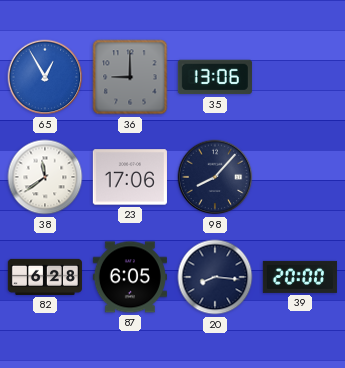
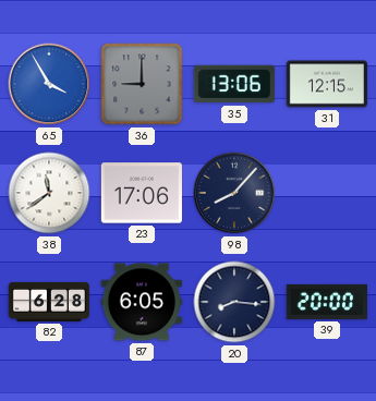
65: 12:55 -> 3:55 (49, 84)
31: none -> 12:15 (327, 84)
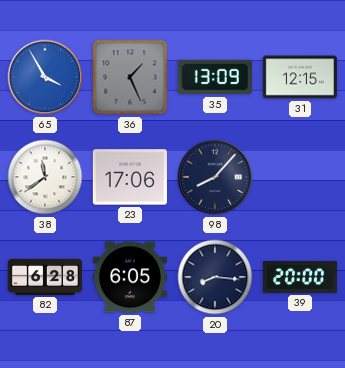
36: 9:00 -> 1:26 (130, 77)
35: 13:06 -> 13:09 (215, 77)
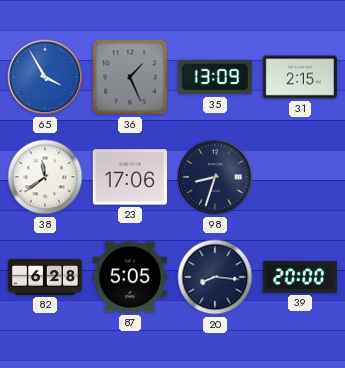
31: 12:15 -> 2:15 (300, 77)
98: 8:07 -> 8:33 (215, 177)
87: 6:05 -> 5:05 (130, 277)
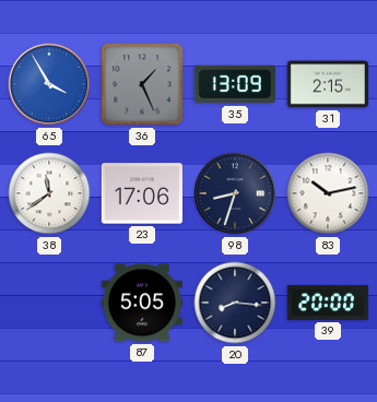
83: none -> 10:13 (328, 193)
82: 6:28 -> none (45, 277)
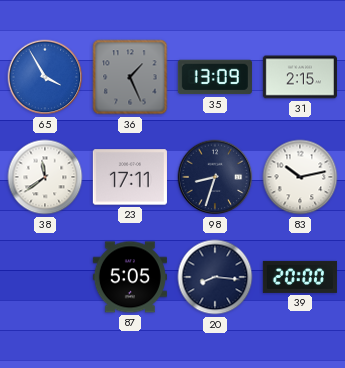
23: 17:06 -> 17:11 (130, 177)
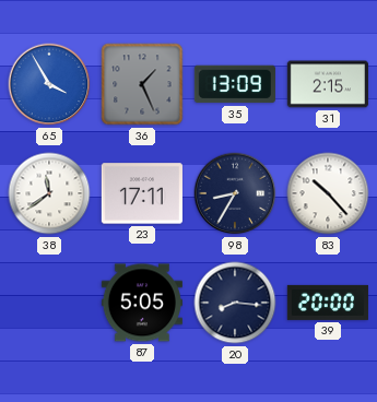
98: 8:33 -> 8:35 (235, 193)
83: 10:13 -> 10:23 (328, 193)
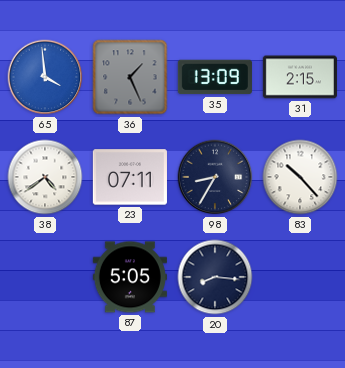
65: 3:55 -> 3:59 (45, 77)
38: 11:39 -> 4:39 (45, 177)
23: 17:11 -> 07:11 (130, 177)
39: 20:00 -> none (328, 303)
